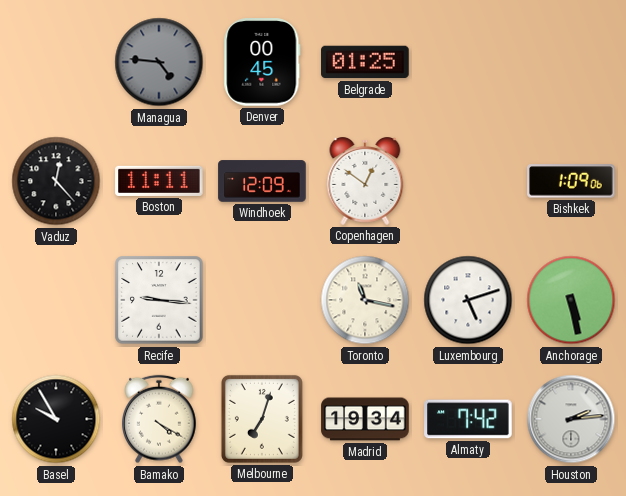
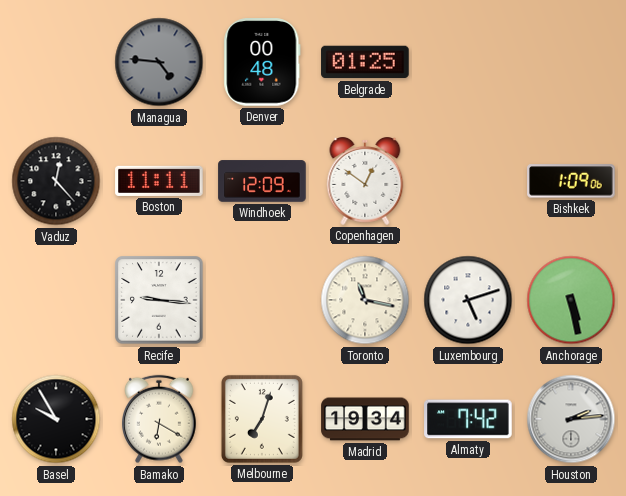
Denver: 00:45 -> 00:48 (262, 62)
Bamako: 4:20 -> 6:20 (160, 419)
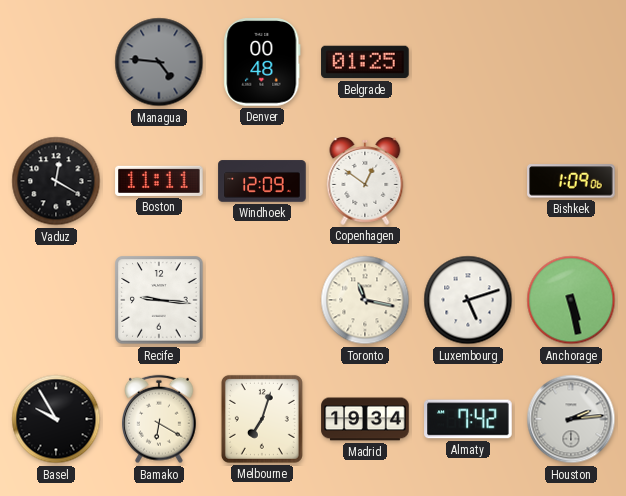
Vaduz: 12:23 -> 12:20 (56, 181)
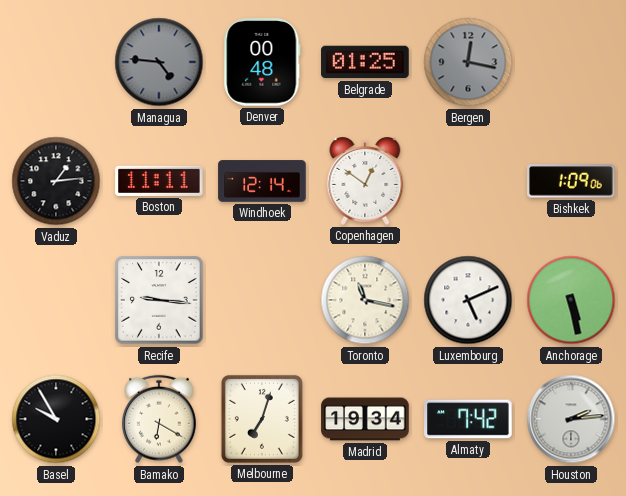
Bergen: none -> 12:17 (468, 62)
Vaduz: 12:20 -> 1:14 (56, 181)
Windhoek: 12:09 -> 12:14 (262, 181)
Luxembourg: 5:12 -> 5:11 (468, 300)
